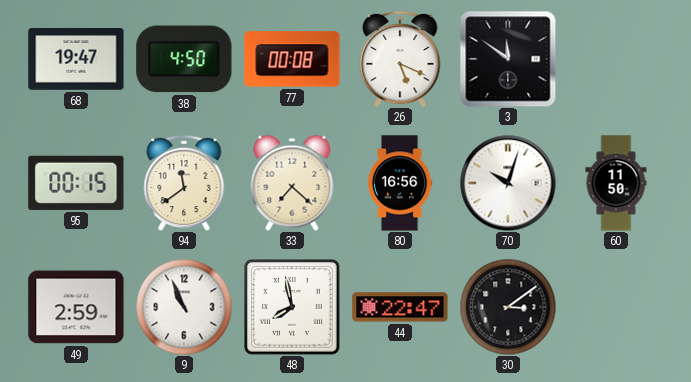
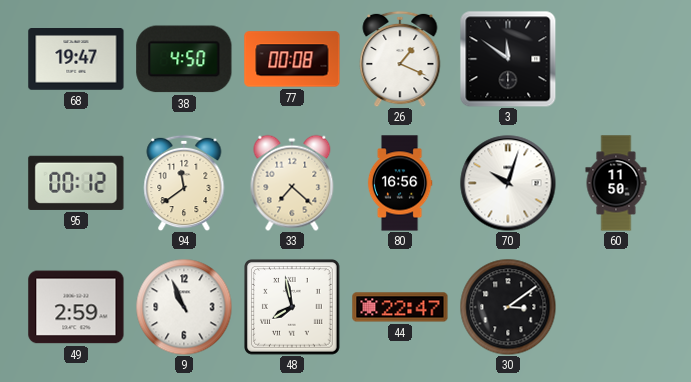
26: 5:19 -> 1:19 (400, 59)
95: 00:15 -> 00:12 (76, 183)
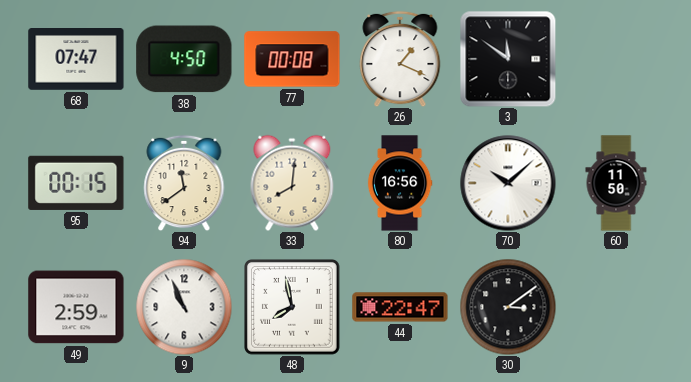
68: 19:47 -> 07:47 (76, 59)
95: 00:12 -> 00:15 (76, 183)
33: 7:22 -> 8:01 (292, 183)
70: 10:03 -> 10:08 (508, 183)
